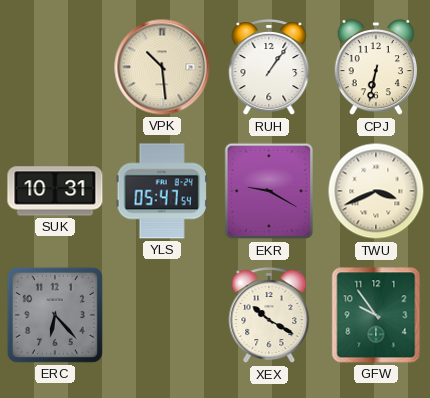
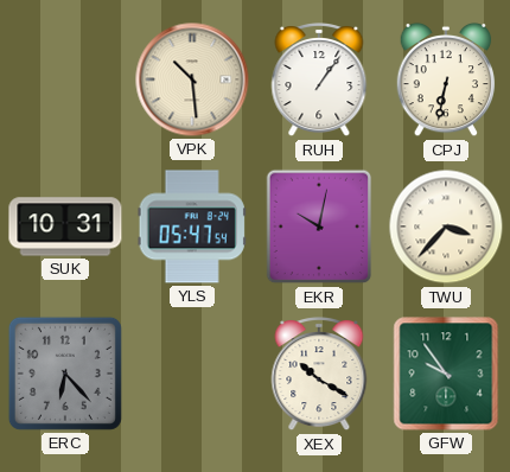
EKR: 9:20 -> 10:02 (319, 227)
TWU: 3:41 -> 3:37 (446, 227)
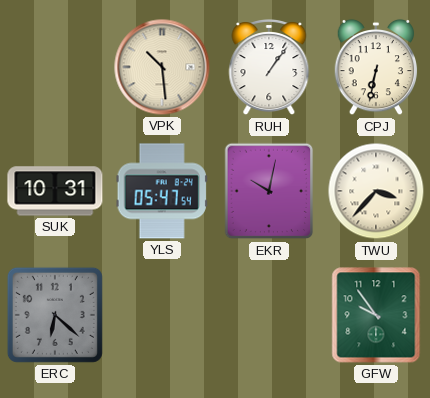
ERC: 6:23 -> 6:22 (55, 315)
XEX: 10:20 -> none (319, 375)
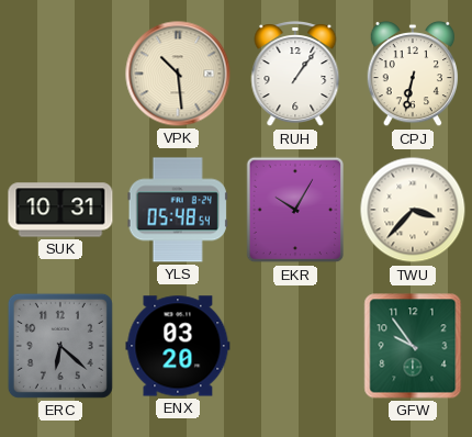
YLS: 05:47 -> 05:48 (178, 210)
EKR: 10:02 -> 10:05 (295, 210)
ENX: none -> 03:20 (178, 346)
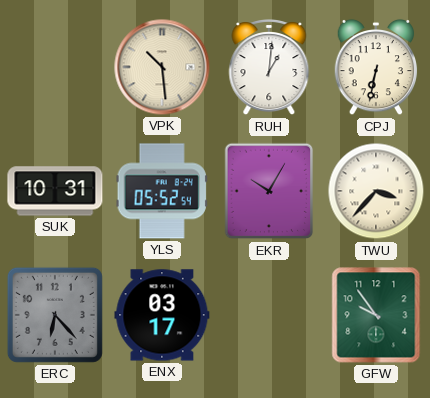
RUH: 1:06 -> 1:01 (269, 68)
YLS: 05:48 -> 05:52 (162, 191)
ERC: 6:22 -> 6:23 (55, 315)
ENX: 03:20 -> 03:17 (162, 315)
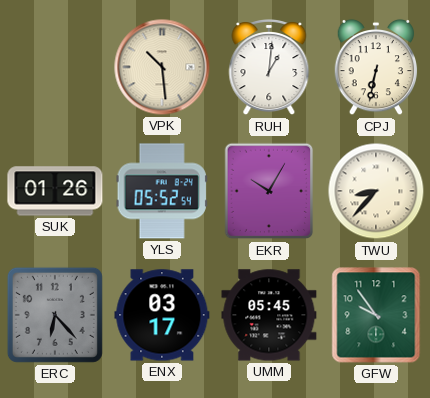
SUK: 10:31 -> 01:26 (55, 191)
TWU: 3:37 -> 8:37 (376, 191)
UMM: none -> 05:45 (269, 315)
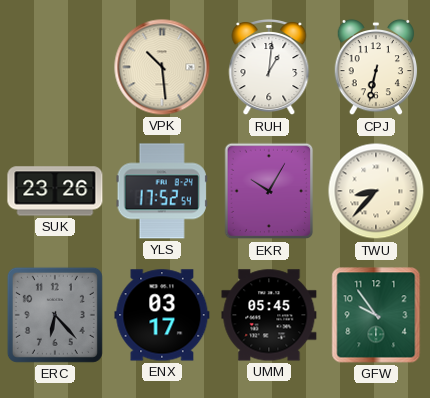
SUK: 01:26 -> 23:26 (55, 191)
YLS: 05:52 -> 17:52 (162, 191)
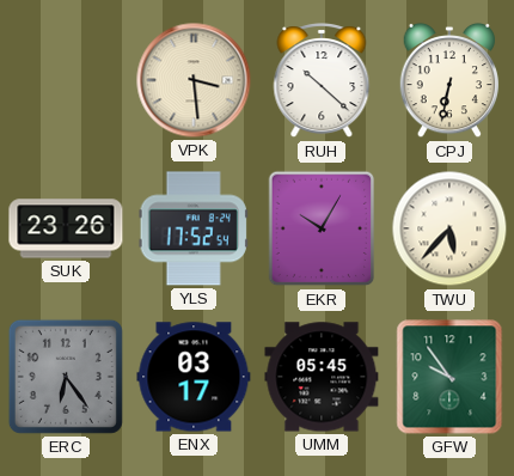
VPK: 10:29 -> 3:29 (194, 80)
RUH: 1:01 -> 10:22 (322, 81)
TWU: 8:37 -> 5:37 (449, 228)
ERC: 6:23 -> 6:24 (66, 377)
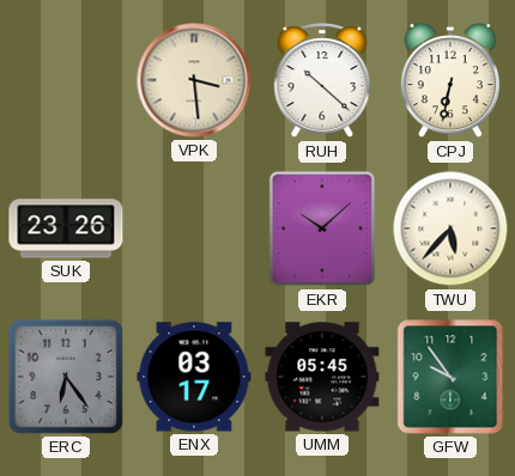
YLS: 17:52 -> none (194, 228)
EKR: 10:05 -> 10:08 (322, 228)
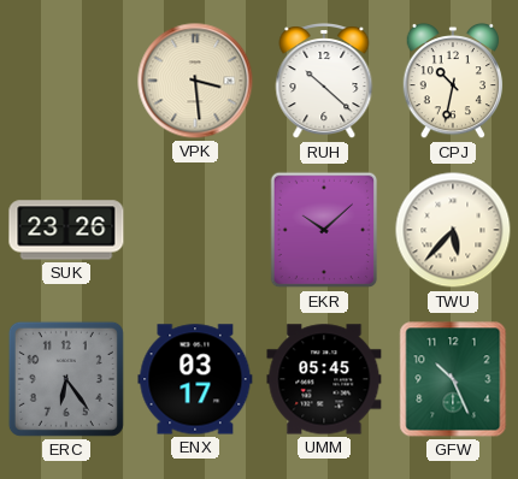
CPJ: 6:32 -> 10:32 (453, 81)
GFW: 9:54 -> 10:26 (453, 379)
